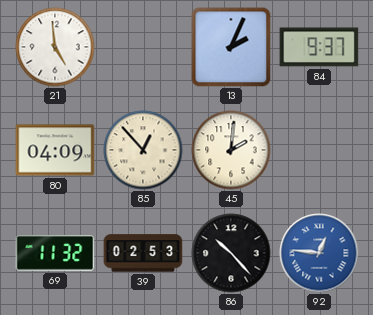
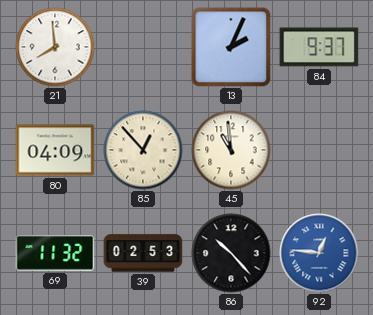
21: 4:59 -> 7:59 (55, 47)
45: 2:01 -> 10:59 (231, 150)
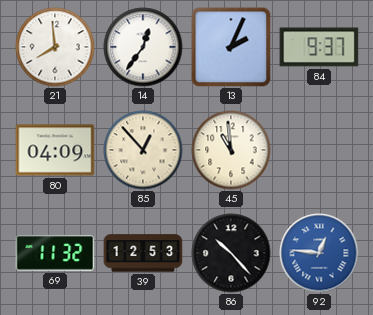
14: none -> 12:36 (143, 47)
39: 02:53 -> 12:53 (143, 253)
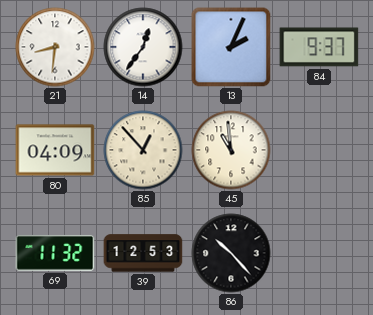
21: 7:59 -> 8:31 (55, 47)
92: 12:46 -> none (319, 253)
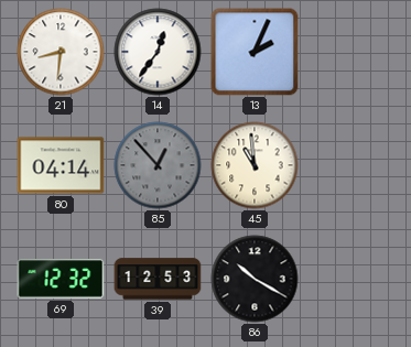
84: 9:37 -> none (319, 47)
80: 04:09 -> 04:14 (61, 165)
85 dial: cream -> grey (158, 165)
69: 11:32 -> 12:32 (61, 279)
86: 10:23 -> 10:20 (255, 279)
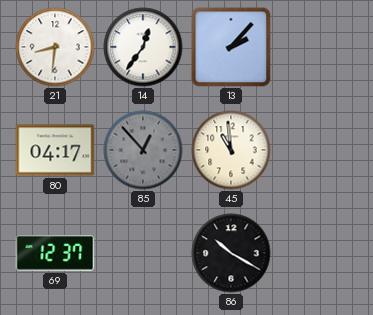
13: 2:04 -> 2:07 (231, 47)
80: 04:14 -> 04:17 (55, 150)
69: 12:32 -> 12:37 (55, 253)
39: 12:53 -> none (158, 279)
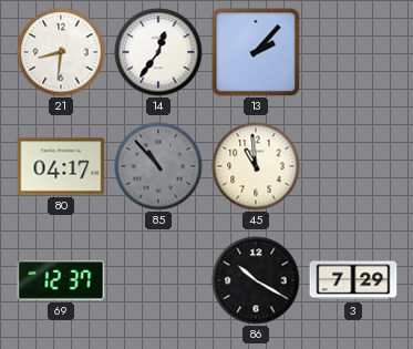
85: 12:53 -> 10:53 (158, 166)
3: none -> 7:29 (353, 280)
